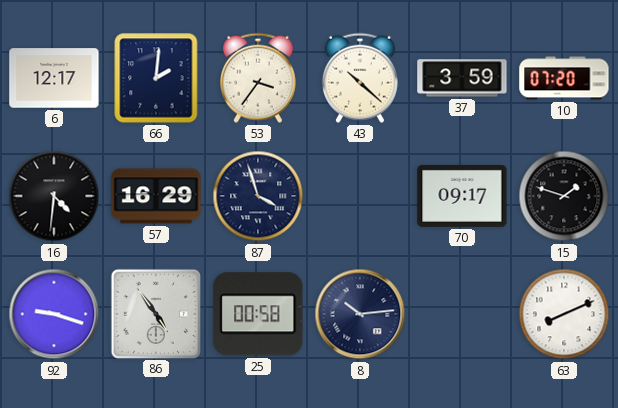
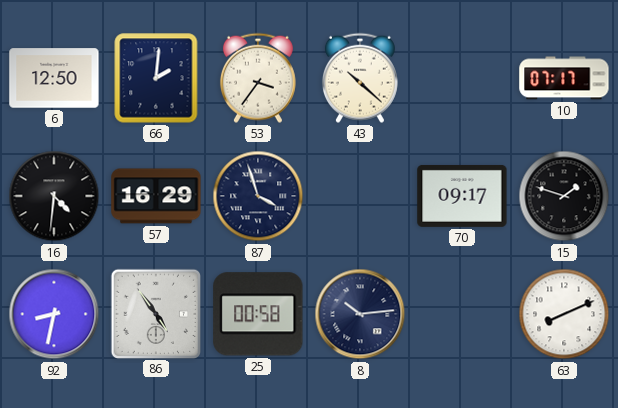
6: 12:17 -> 12:50 (54, 78)
37: 3:59 -> none (462, 78)
10: 07:20 -> 07:17 (564, 78)
92: 9:18 -> 8:32 (54, 314)
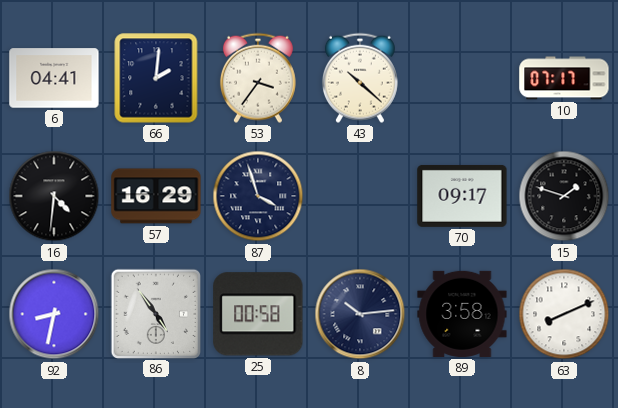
6: 12:50 -> 04:41 (54, 78)
89: none -> 3:58 (462, 314)
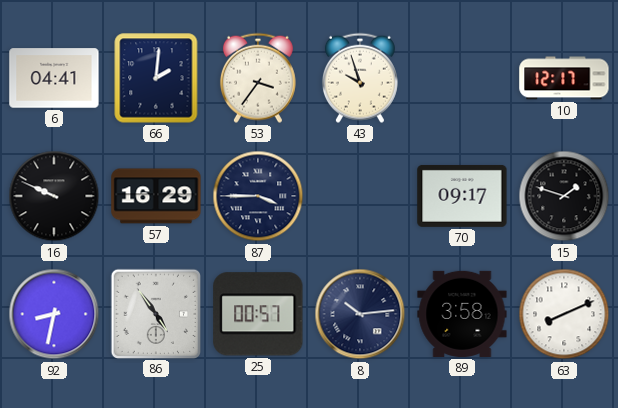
43: 10:22 -> 9:57 (360, 78)
10: 07:17 -> 12:17 (564, 78)
16: 4:31 -> 9:49 (54, 196)
87: 3:57 -> 3:45 (258, 196)
25: 00:58 -> 00:57 (258, 314)
